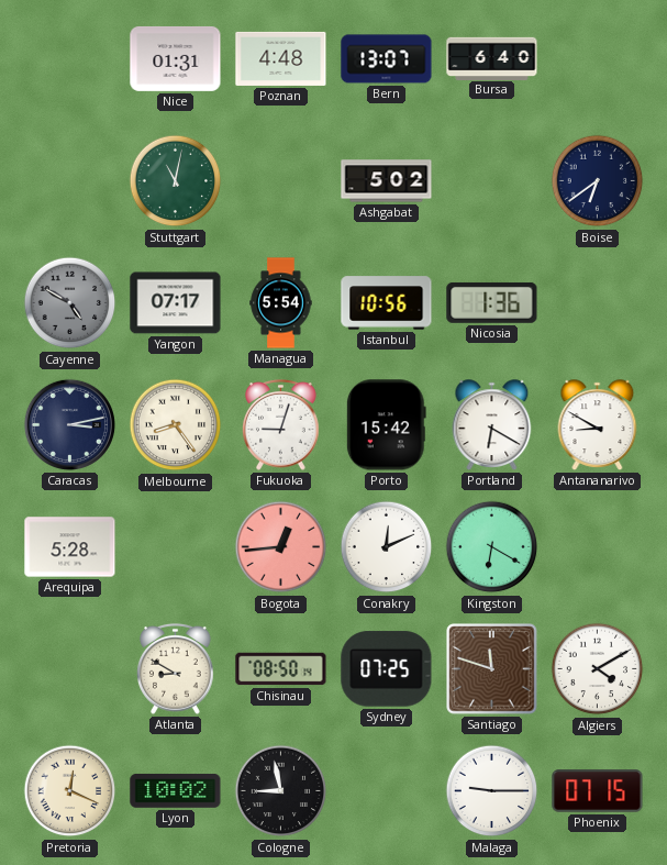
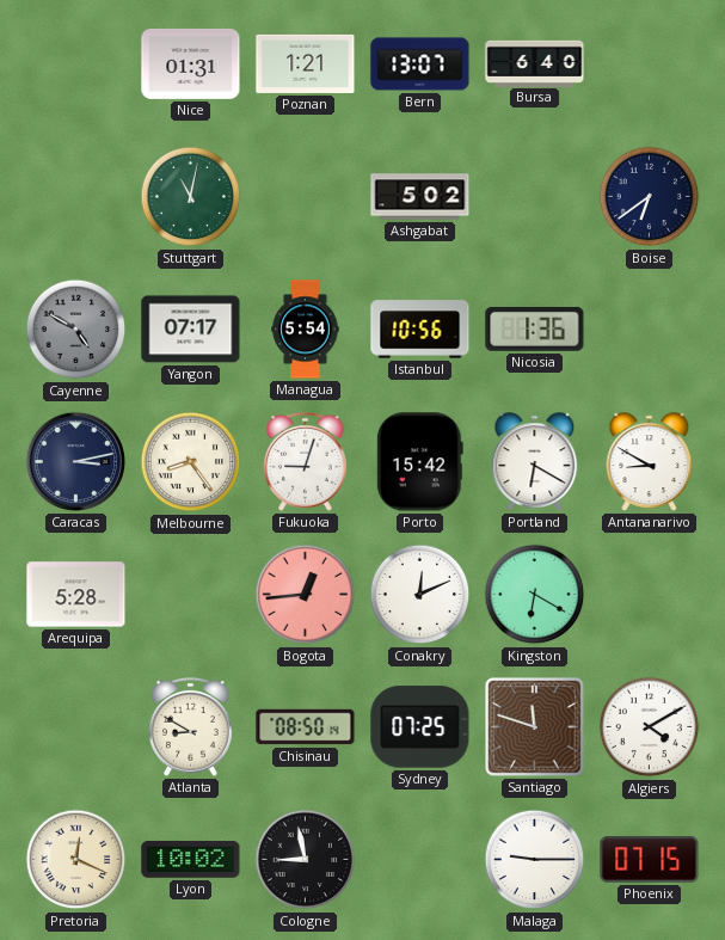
Poznan: 4:48 -> 1:21 (306, 63)
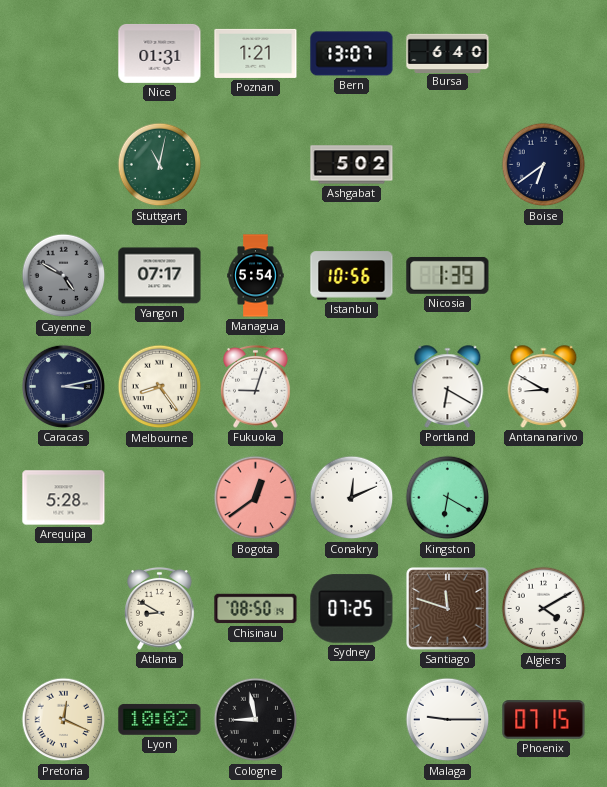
Nicosia: 1:36 -> 1:39 (448, 275)
Porto: 15:42 -> none (419, 462)
Bogota: 12:44 -> 12:39 (256, 498)
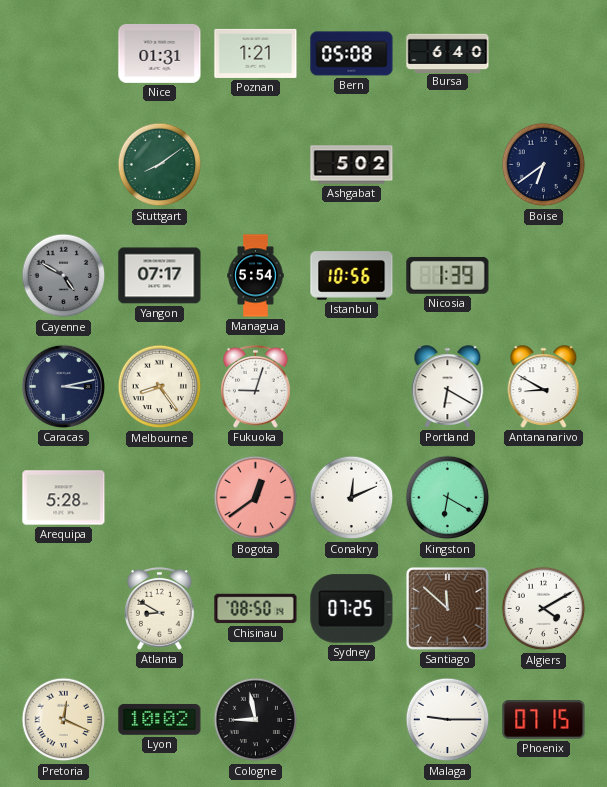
Bern: 13:07 -> 05:08 (352, 54)
Stuttgart: 11:02 -> 8:09 (160, 165)
Santiago: 11:48 -> 11:52 (448, 609)
